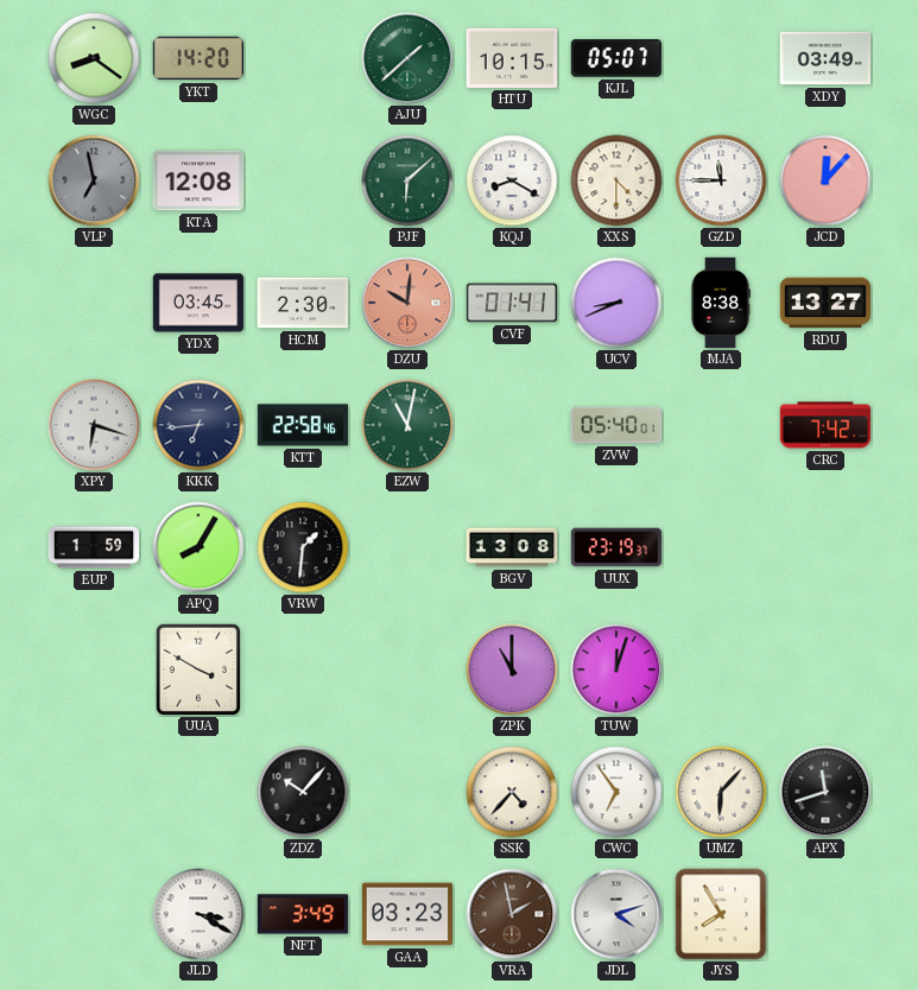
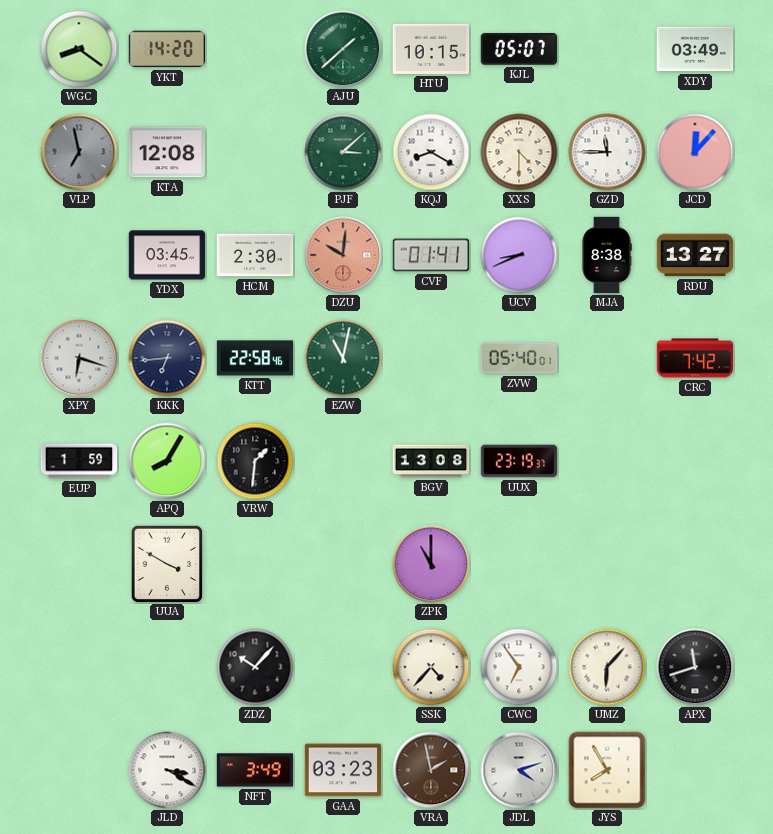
PJF: 6:08 -> 3:08 (343, 152)
TUW: 12:03 -> none (616, 669)
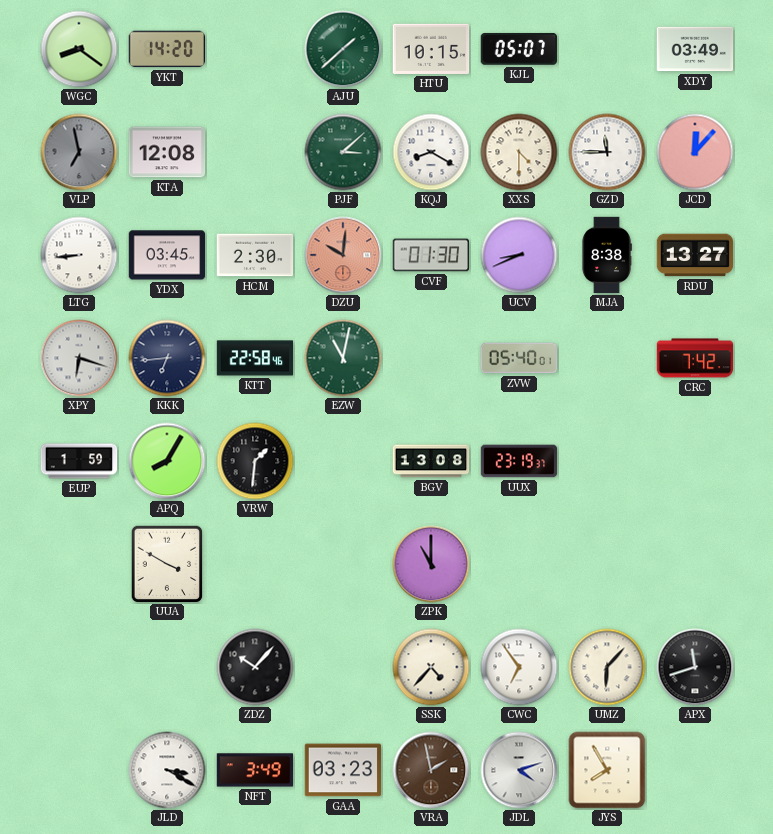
LTG: none -> 8:44 (79, 255)
CVF: 01:41 -> 01:30 (431, 255)
